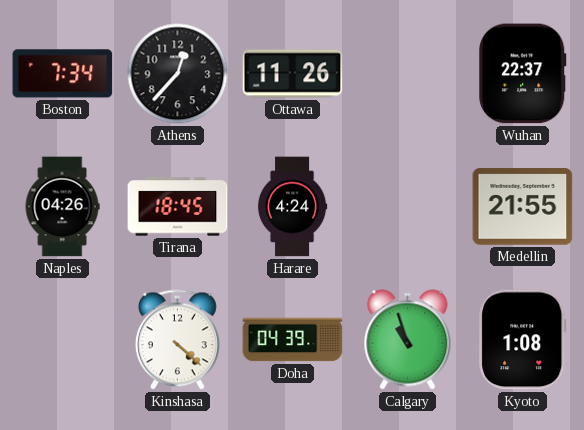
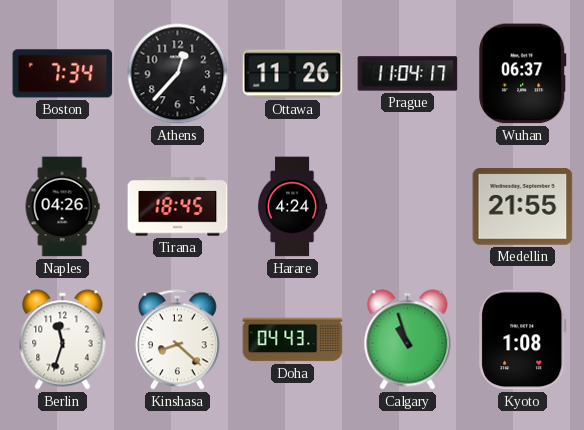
Prague: none -> 11:04 (408, 74)
Wuhan: 22:37 -> 06:37 (523, 74)
Berlin: none -> 11:33 (63, 340)
Kinshasa: 4:22 -> 8:22 (177, 340)
Doha: 04:39 -> 04:43 (293, 340)
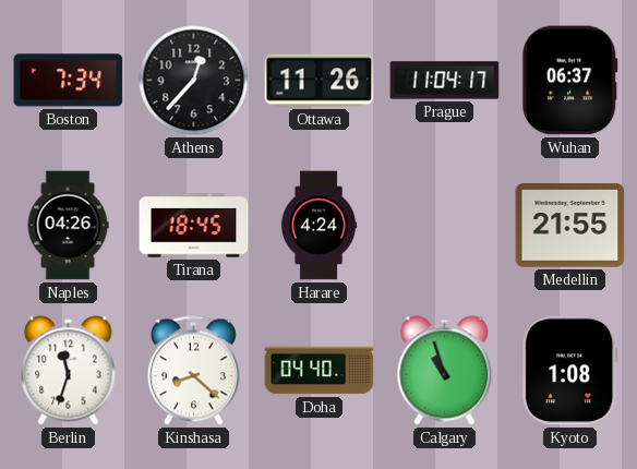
Doha: 04:43 -> 04:40 (320, 371)
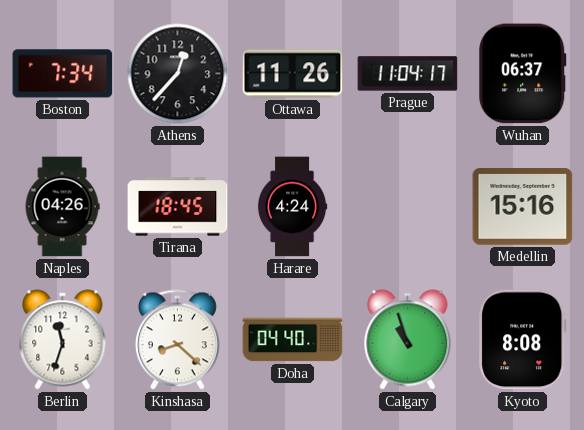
Medellin: 21:55 -> 15:16 (523, 207)
Kyoto: 1:08 -> 8:08 (523, 340)
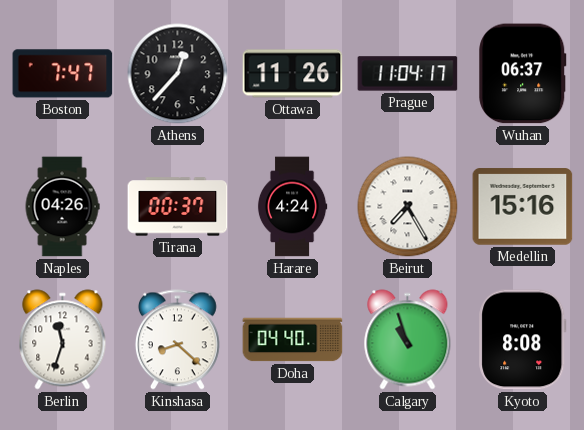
Boston: 7:34 -> 7:47 (63, 74)
Tirana: 18:45 -> 00:37 (178, 207)
Beirut: none -> 7:25 (408, 207)
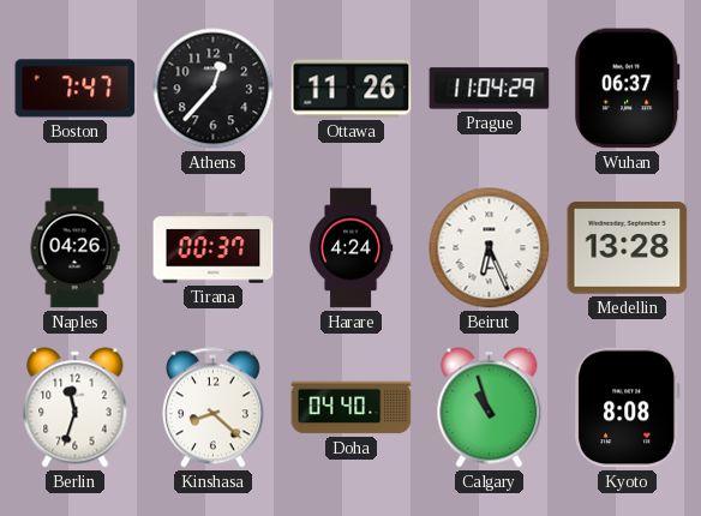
Prague: 11:04:17 -> 11:04:29 (490, 89)
Beirut: 7:25 -> 6:26 (490, 248)
Medellin: 15:16 -> 13:28 (628, 248)
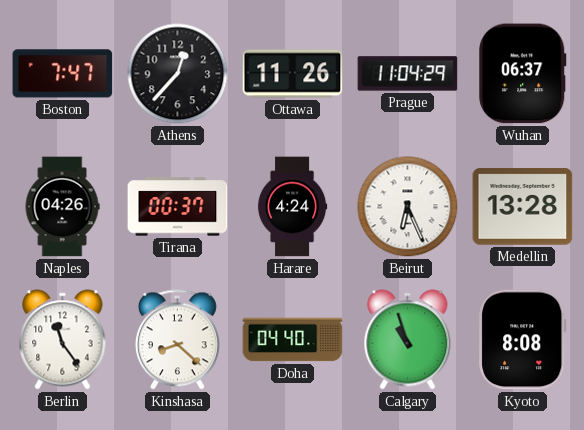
Berlin: 11:33 -> 11:24 (63, 340)
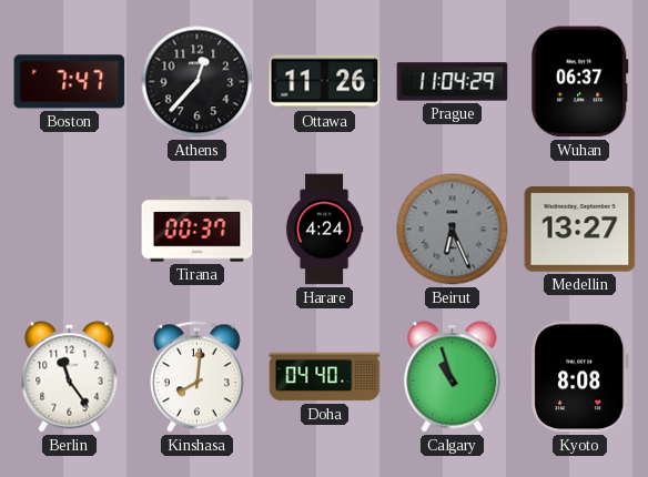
Naples: 04:26 -> none (62, 207)
Beirut dial: white -> grey (453, 230)
Medellin: 13:28 -> 13:27 (580, 230)
Kinshasa: 8:22 -> 8:01 (196, 377)
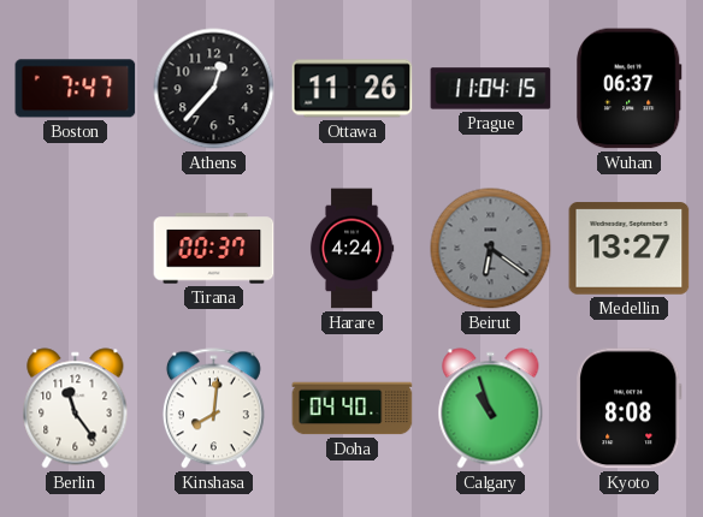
Prague: 11:04:29 -> 11:04:15 (491, 89)
Beirut: 6:26 -> 6:21 (491, 249)
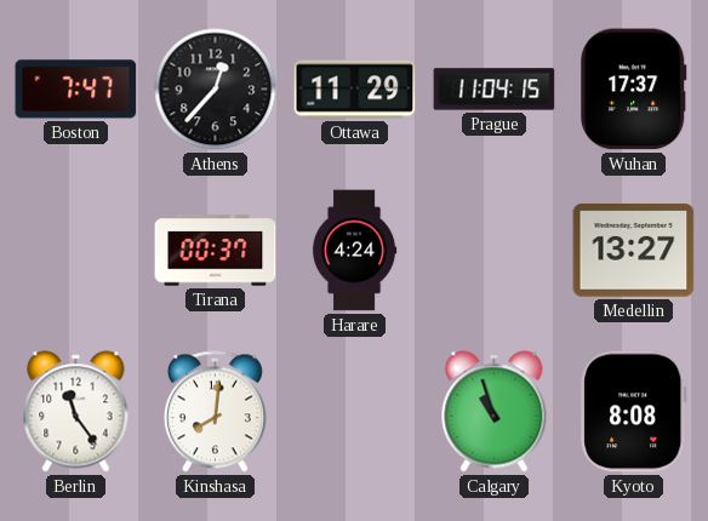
Ottawa: 11:26 -> 11:29 (355, 90)
Wuhan: 06:37 -> 17:37 (634, 90)
Beirut: 6:21 -> none (491, 249)
Doha: 04:40 -> none (353, 409)
